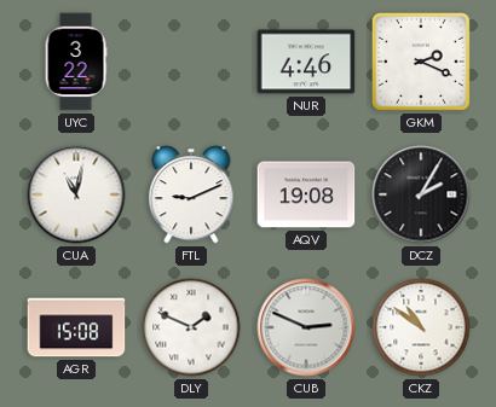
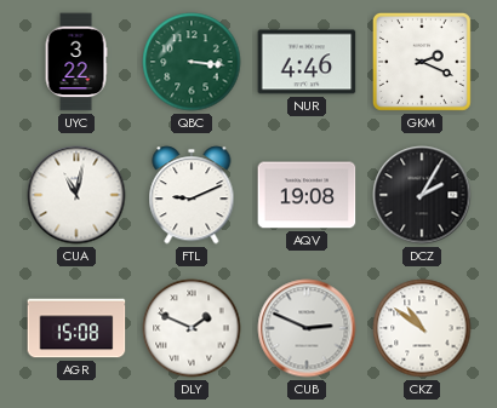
QBC: none -> 3:16 (192, 62)
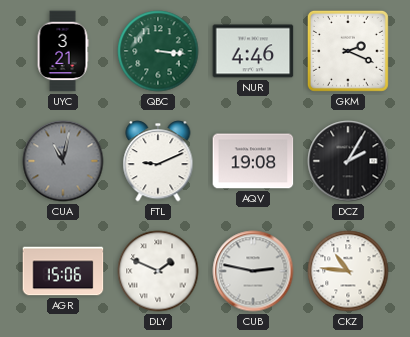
UYC: 3:22 -> 3:21 (63, 51)
CUA dial: white -> grey (63, 161)
AGR: 15:08 -> 15:06 (63, 271)
CUB: 2:49 -> 2:47 (253, 271)
CKZ: 10:51 -> 10:46 (348, 271)
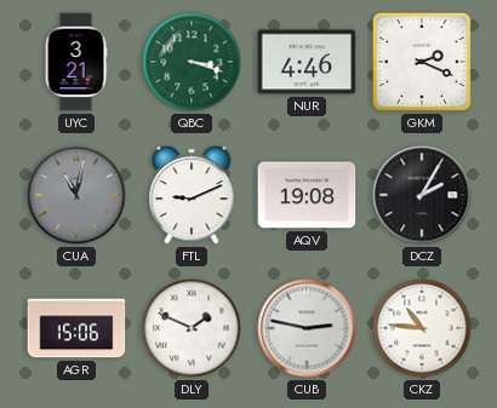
QBC: 3:16 -> 3:18 (192, 62)
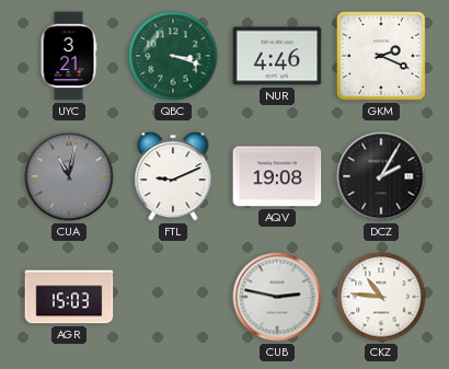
AGR: 15:06 -> 15:03 (69, 297)
DLY: 1:49 -> none (192, 328)
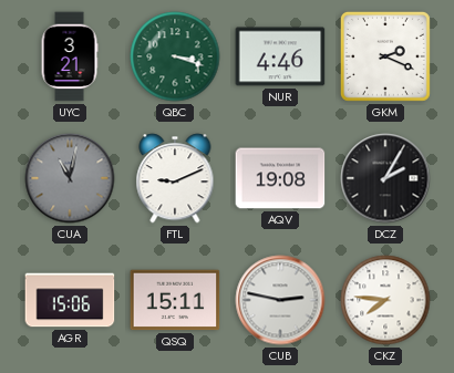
AGR: 15:03 -> 15:06 (70, 300)
QSQ: none -> 15:11 (175, 300)
CKZ: 10:46 -> 7:46 (385, 300)
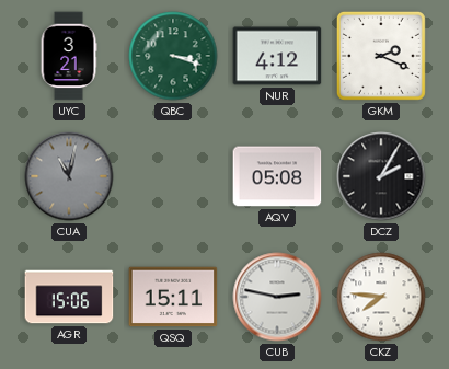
NUR: 4:46 -> 4:12 (277, 56)
FTL: 9:11 -> none (175, 178)
AQV: 19:08 -> 05:08 (277, 176)
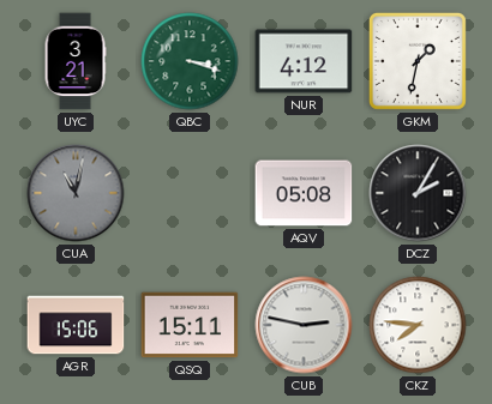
GKM: 2:19 -> 1:32 (418, 61)
